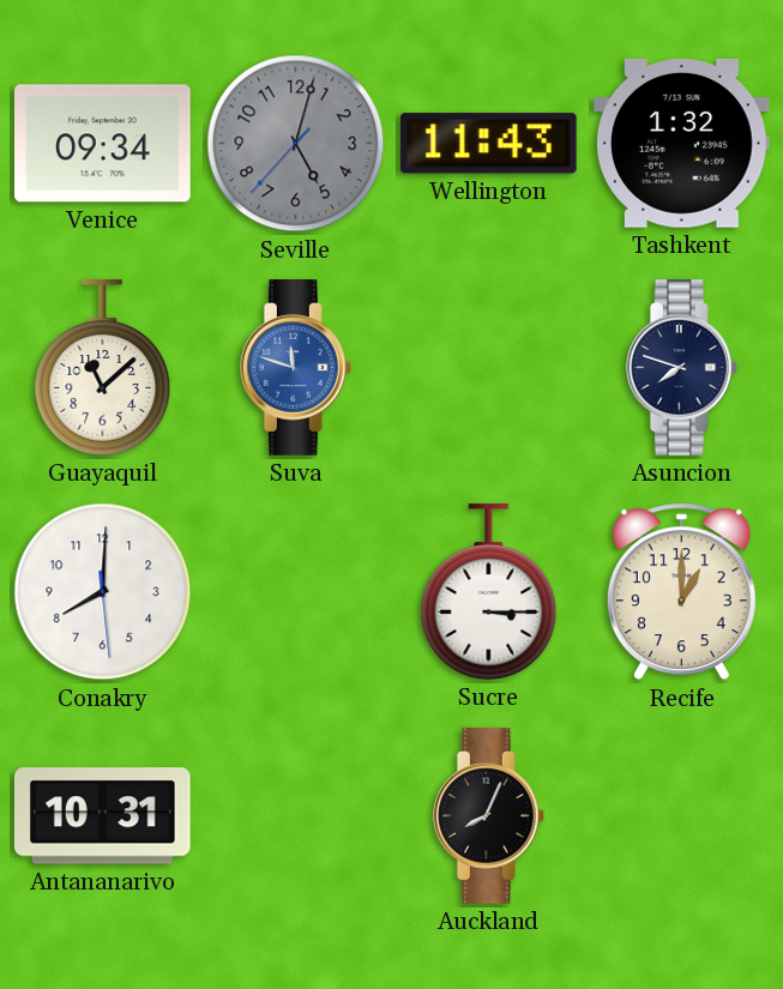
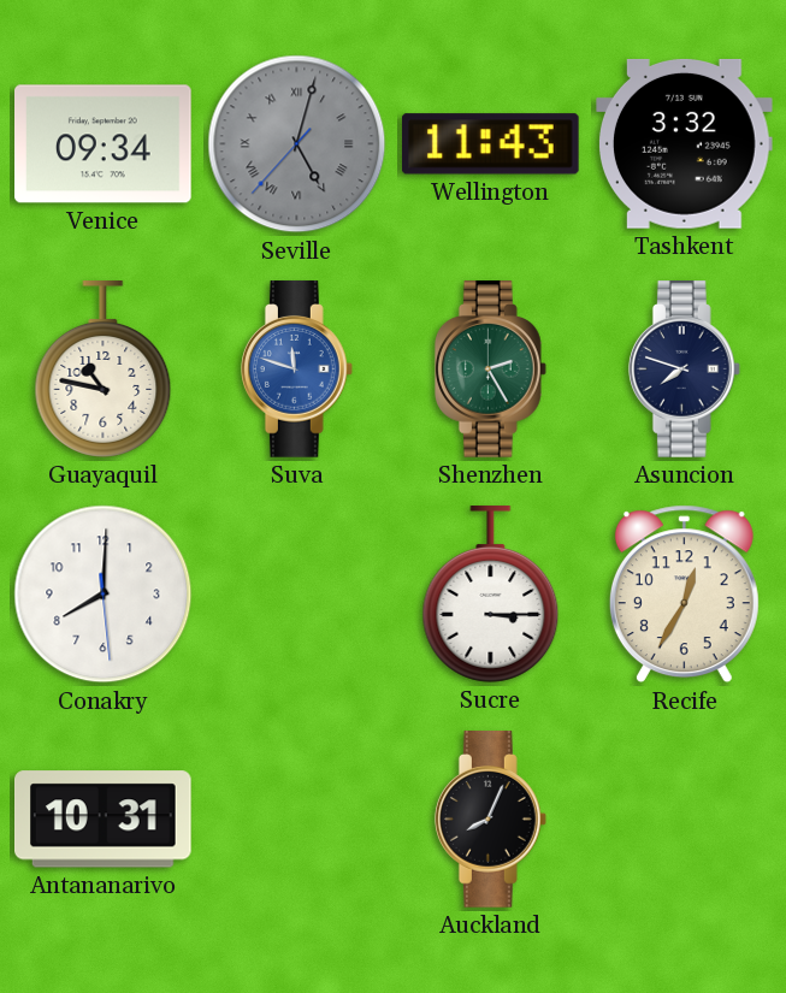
Seville numerals: Arabic -> Roman (297, 144)
Tashkent: 1:32 -> 3:32 (685, 143)
Guayaquil: 11:08 -> 10:47 (104, 370)
Shenzhen: none -> 2:25 (490, 370)
Recife: 1:00 -> 12:35 (684, 595)
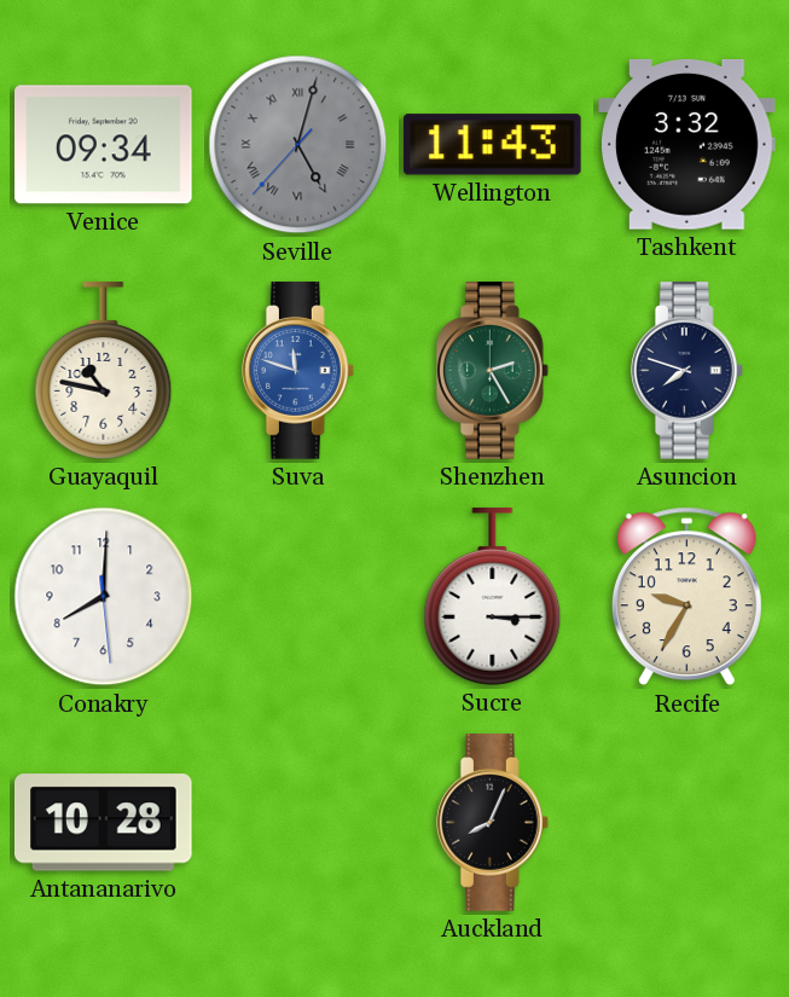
Recife: 12:35 -> 9:35 (686, 597)
Antananarivo: 10:31 -> 10:28 (104, 823)
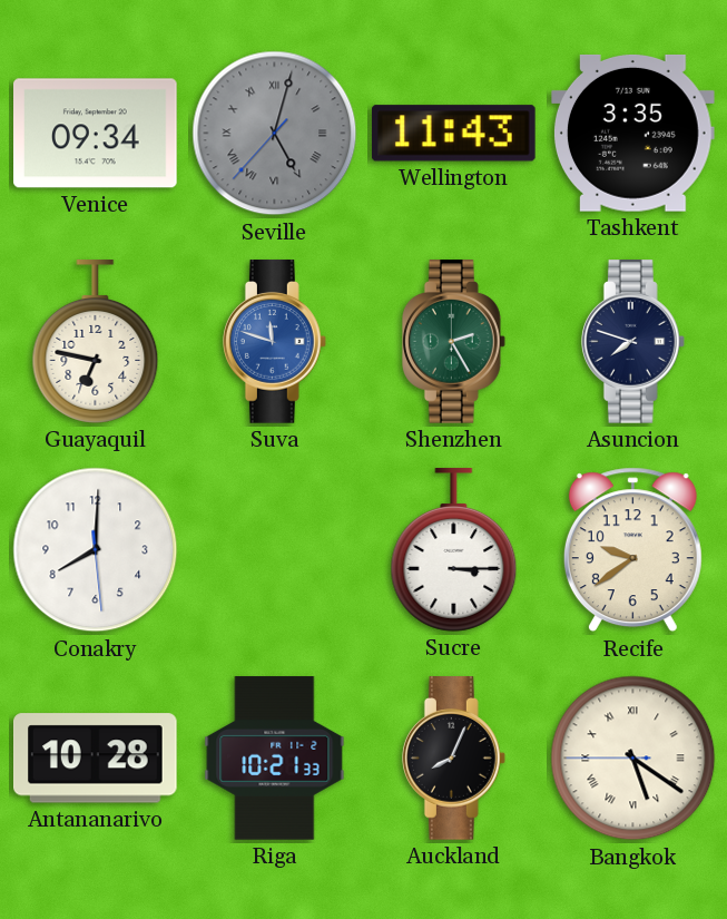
Tashkent: 3:32 -> 3:35 (633, 133)
Guayaquil: 10:47 -> 6:47 (96, 342)
Recife: 9:35 -> 9:39 (632, 550)
Riga: none -> 10:21 (275, 759)
Bangkok: none -> 5:20 (633, 759)
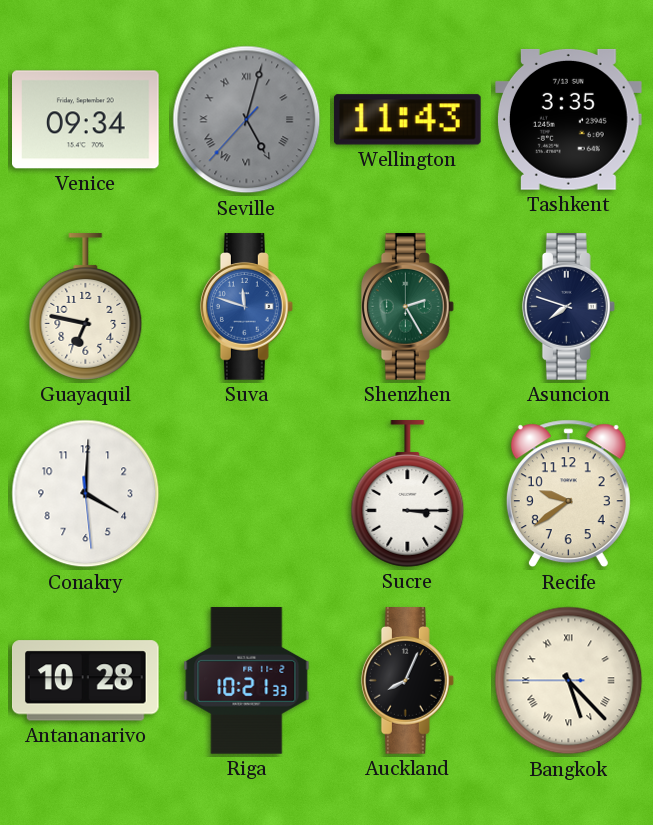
Conakry: 8:00 -> 4:00 (86, 494)
Bangkok: 5:20 -> 5:22 (569, 681)
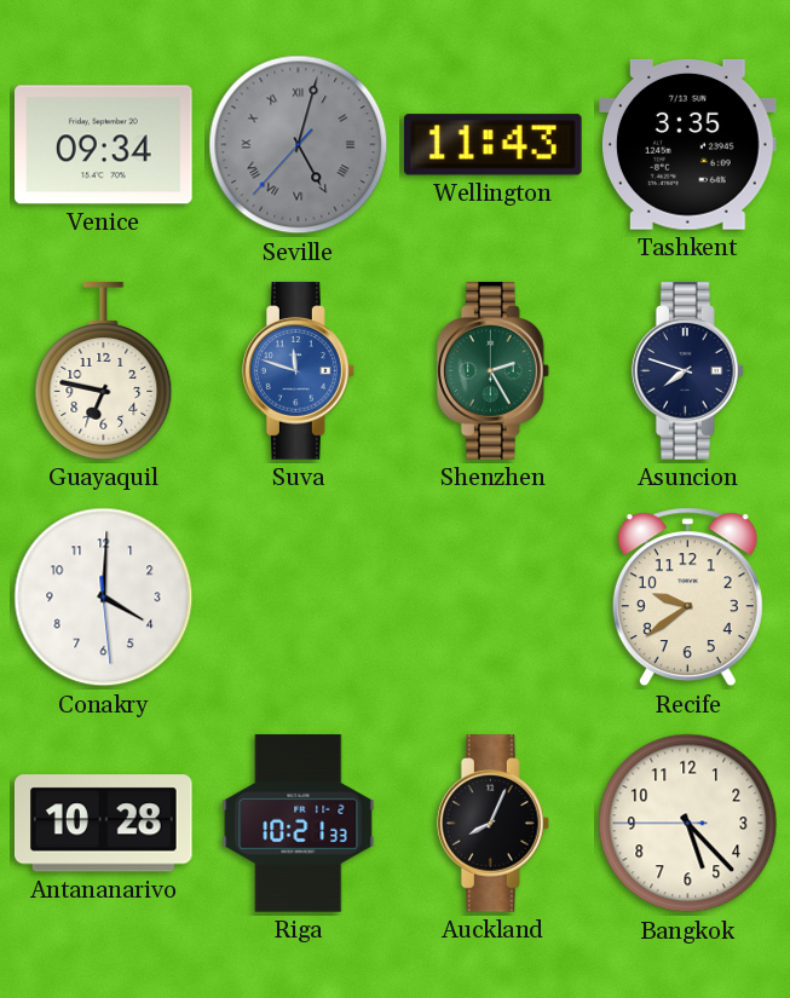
Sucre: 3:15 -> none (408, 494)
Bangkok numerals: Roman -> Arabic (688, 824)
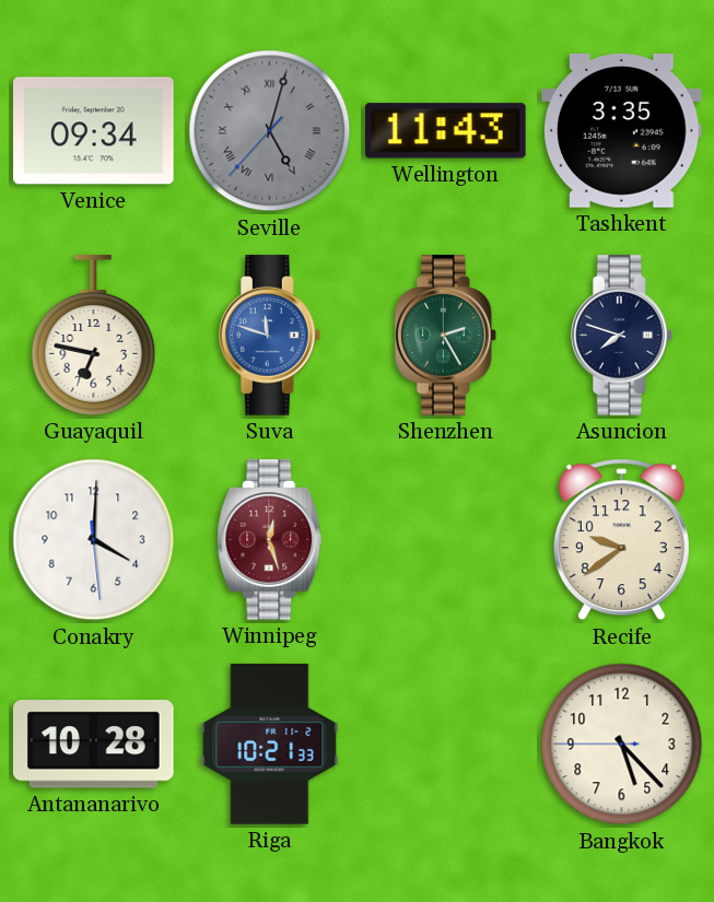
Winnipeg: none -> 12:27 (270, 540)
Auckland: 8:04 -> none (492, 824)
